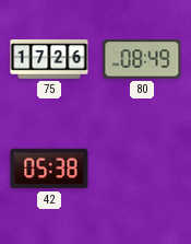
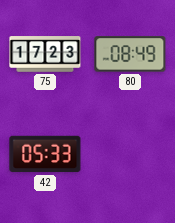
75: 17:26 -> 17:23 (45, 54)
42: 05:38 -> 05:33 (45, 154)
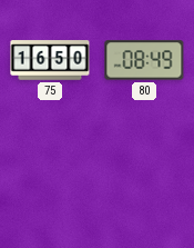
75: 17:23 -> 16:50 (50, 60)
42: 05:33 -> none (45, 154)
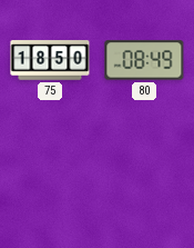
75: 16:50 -> 18:50 (50, 60)
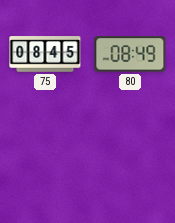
75: 18:50 -> 08:45 (45, 54)
